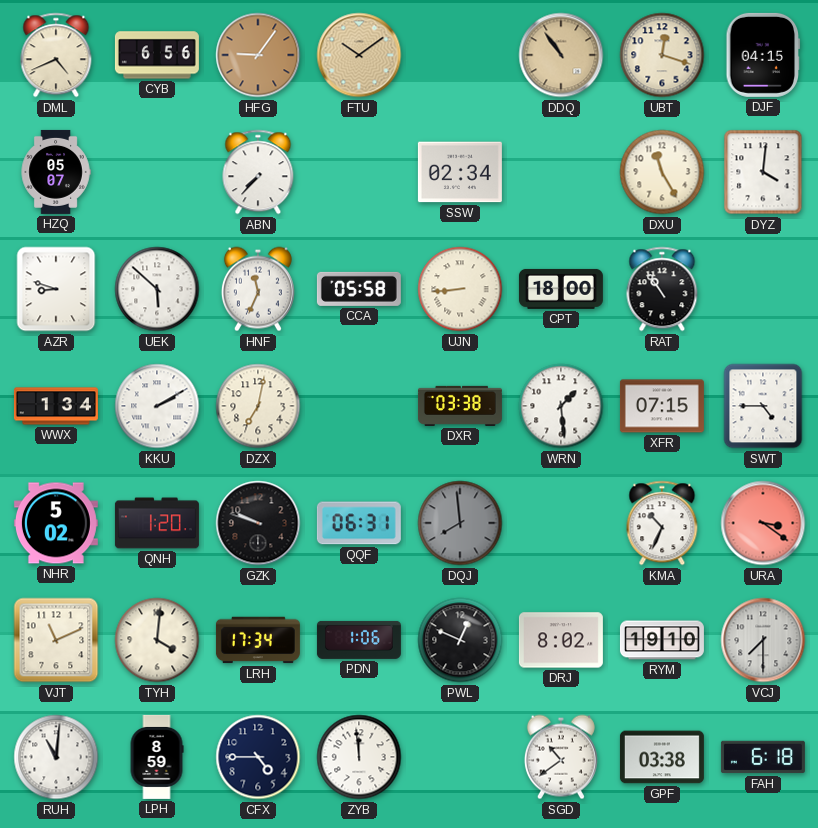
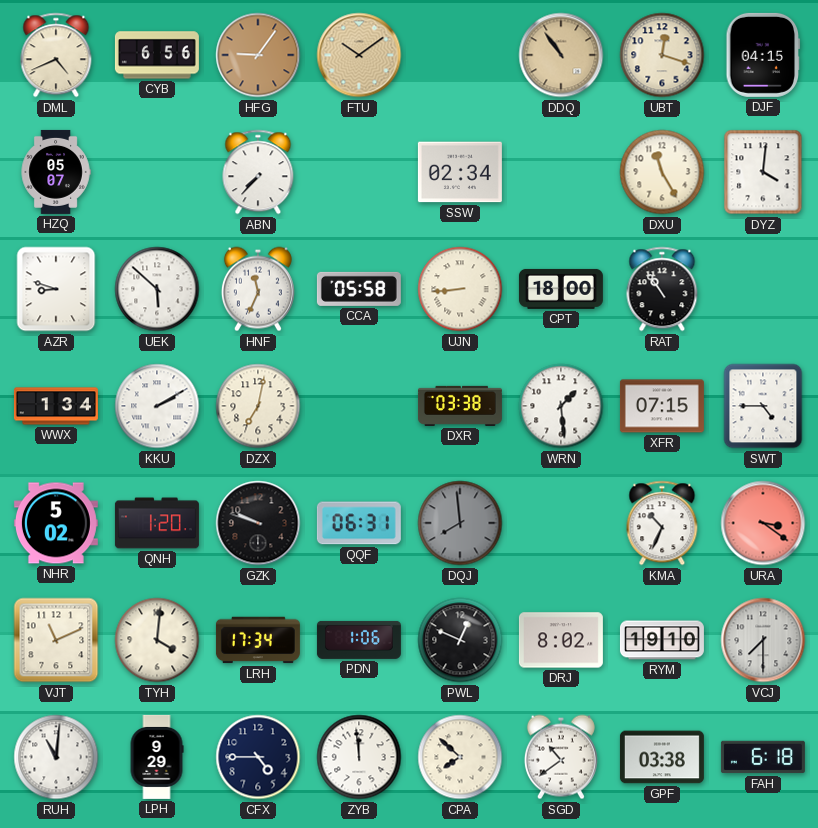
LPH: 8:59 -> 9:29 (157, 757)
CPA: none -> 7:52 (460, 757)
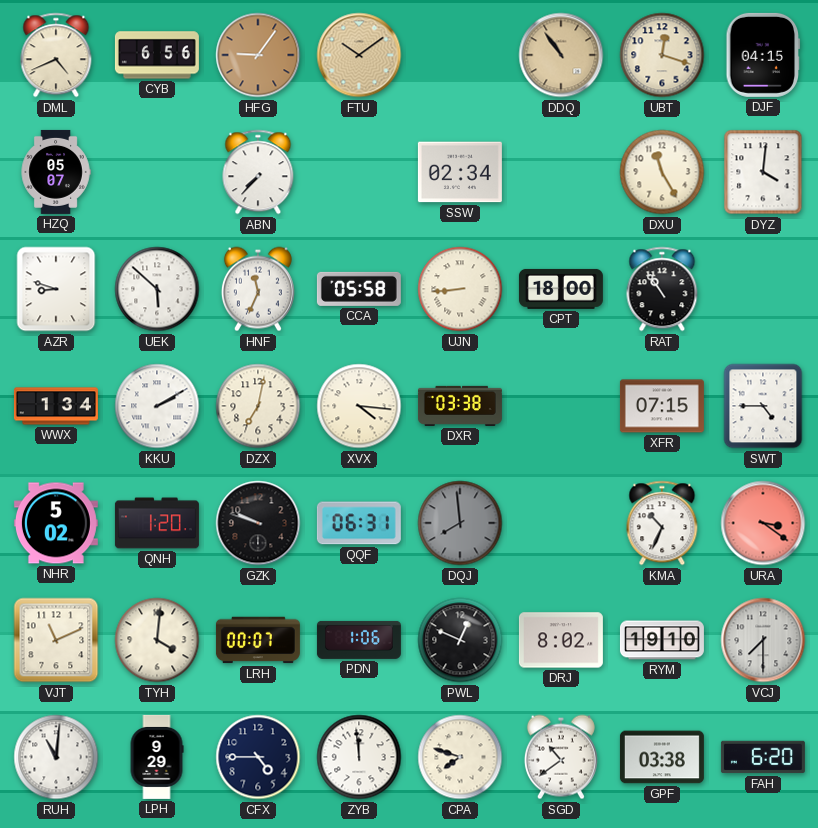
XVX: none -> 4:16 (359, 406)
WRN: 1:29 -> none (561, 406)
LRH: 17:34 -> 00:07 (258, 640)
CPA: 7:52 -> 7:48 (460, 757)
FAH: 6:18 -> 6:20 (763, 757)
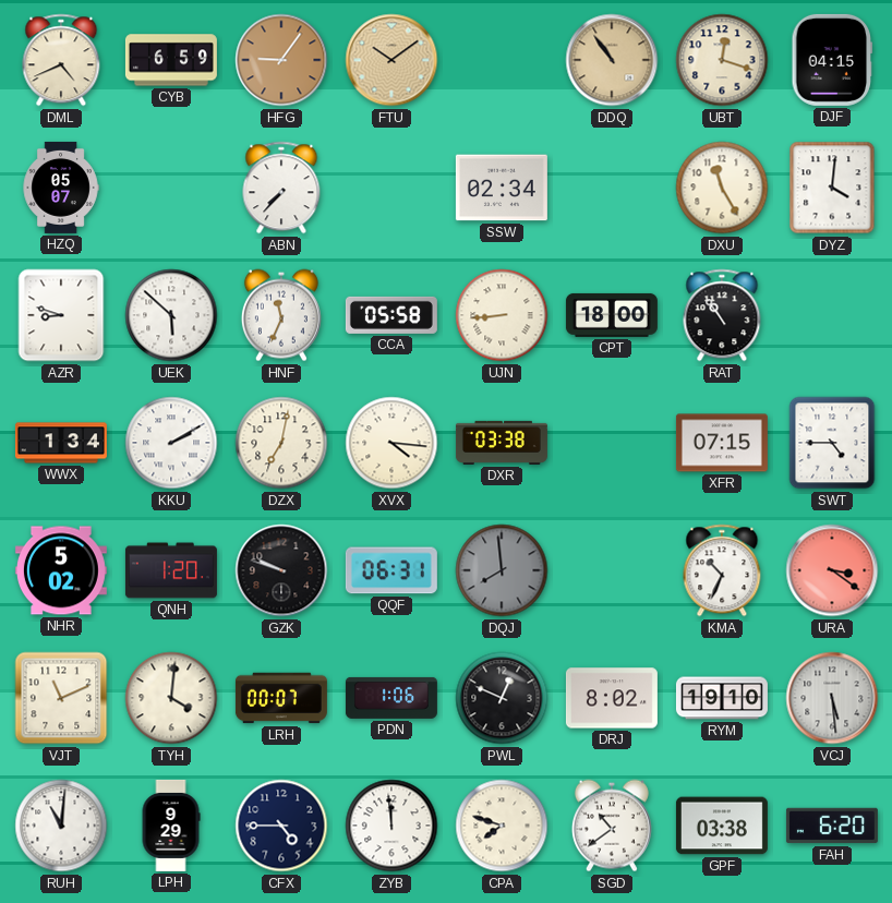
CYB: 6:56 -> 6:59 (171, 60)
VCJ: 7:30 -> 5:29 (832, 698)
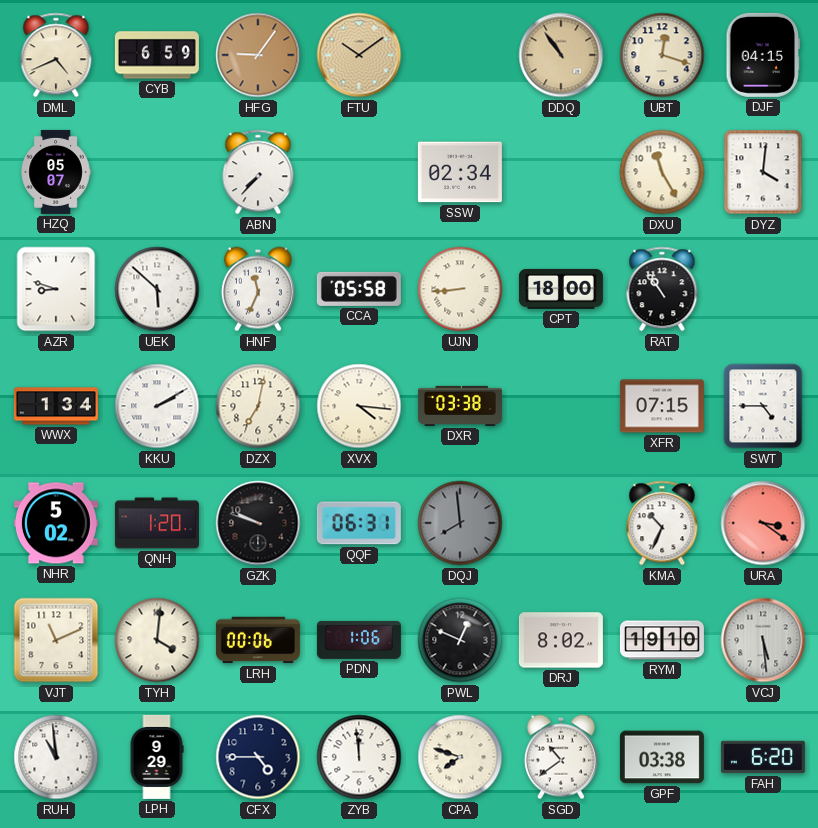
LRH: 00:07 -> 00:06 (258, 640)
RUH: 11:01 -> 10:59 (56, 757)
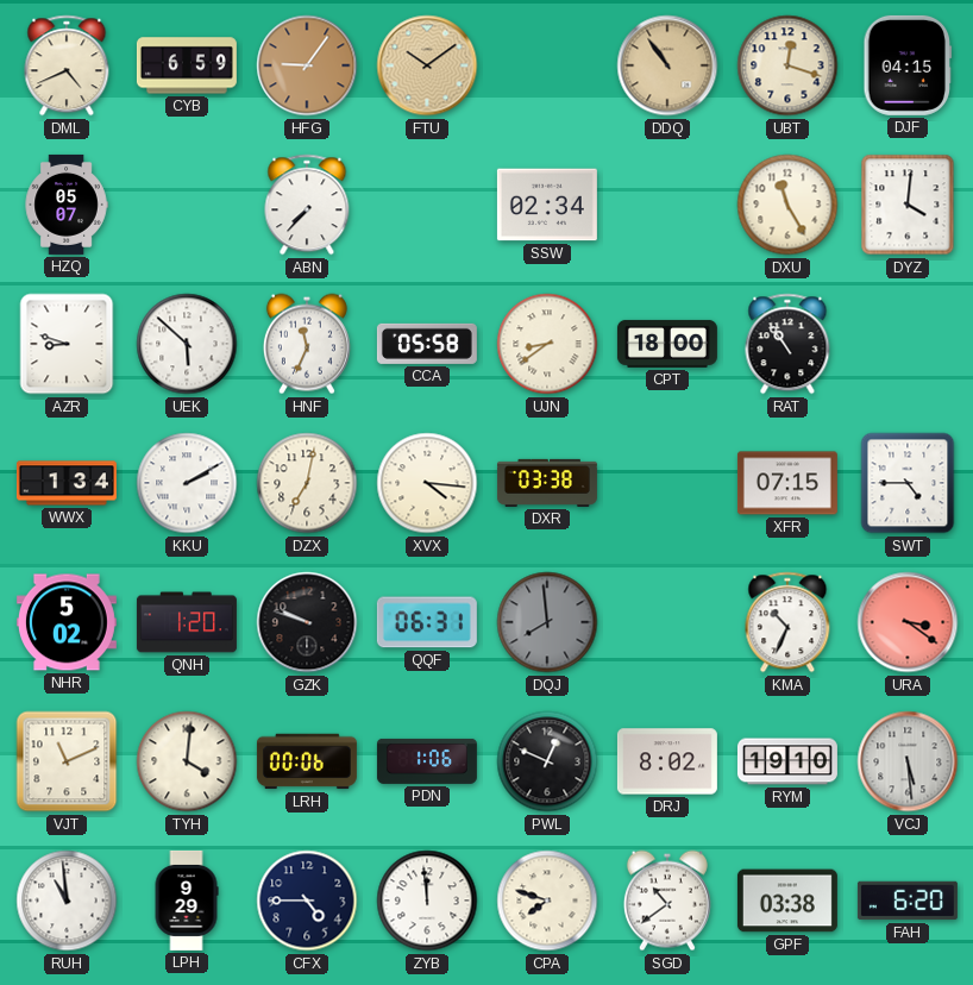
UJN: 8:44 -> 8:39 (547, 344)
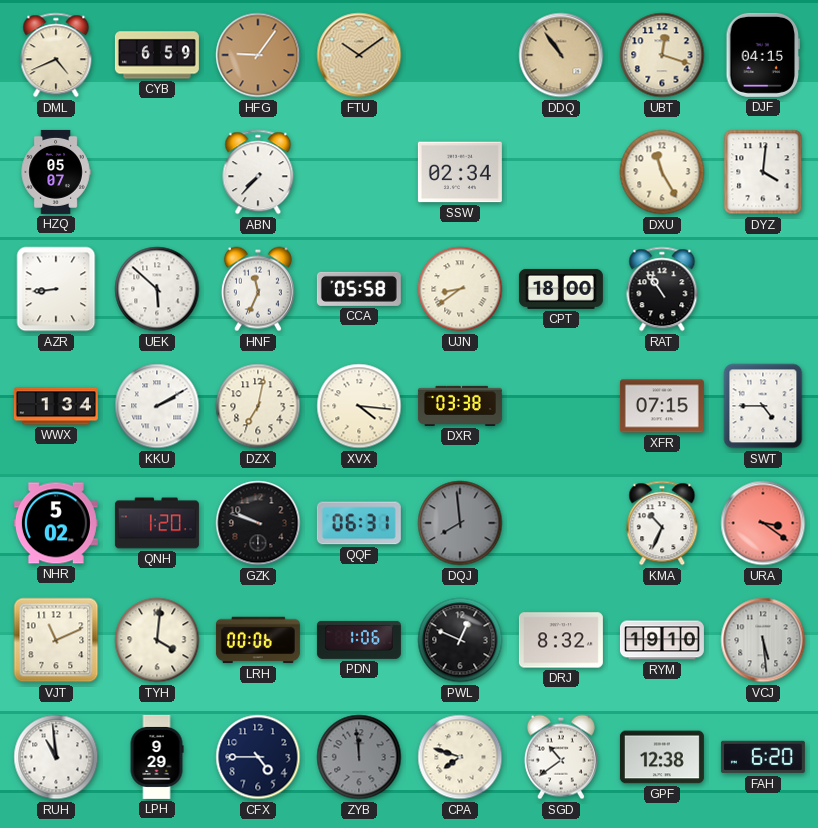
AZR: 8:48 -> 8:44 (56, 289)
DRJ: 8:02 -> 8:32 (561, 640)
ZYB dial: white -> grey (359, 757)
GPF: 03:38 -> 12:38 (662, 757)
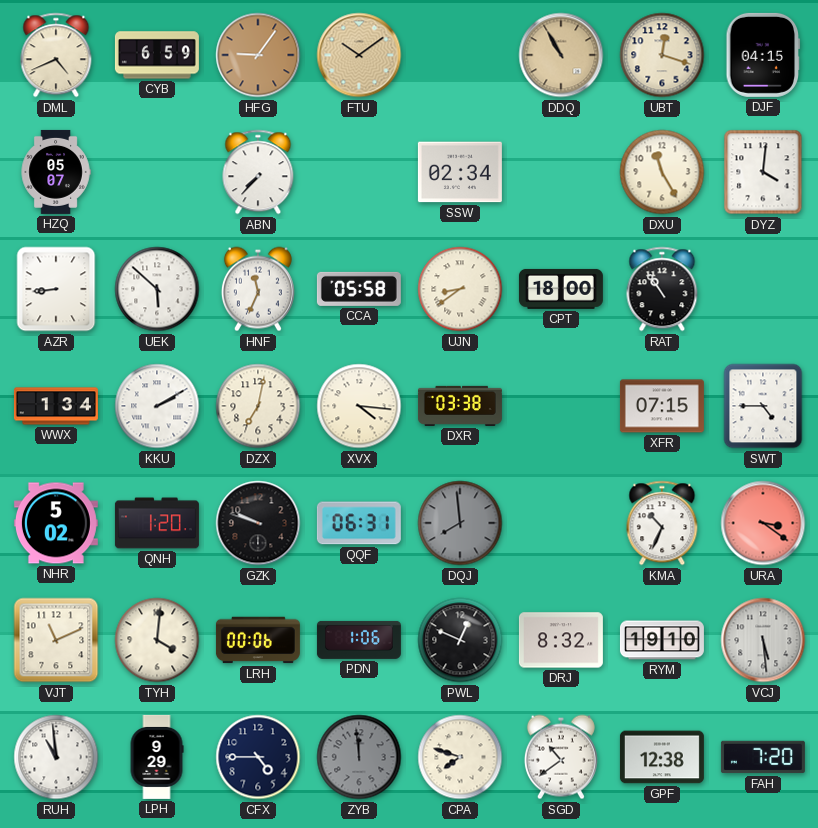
DDQ: 10:54 -> 10:55 (561, 55)
FAH: 6:20 -> 7:20 (763, 757)
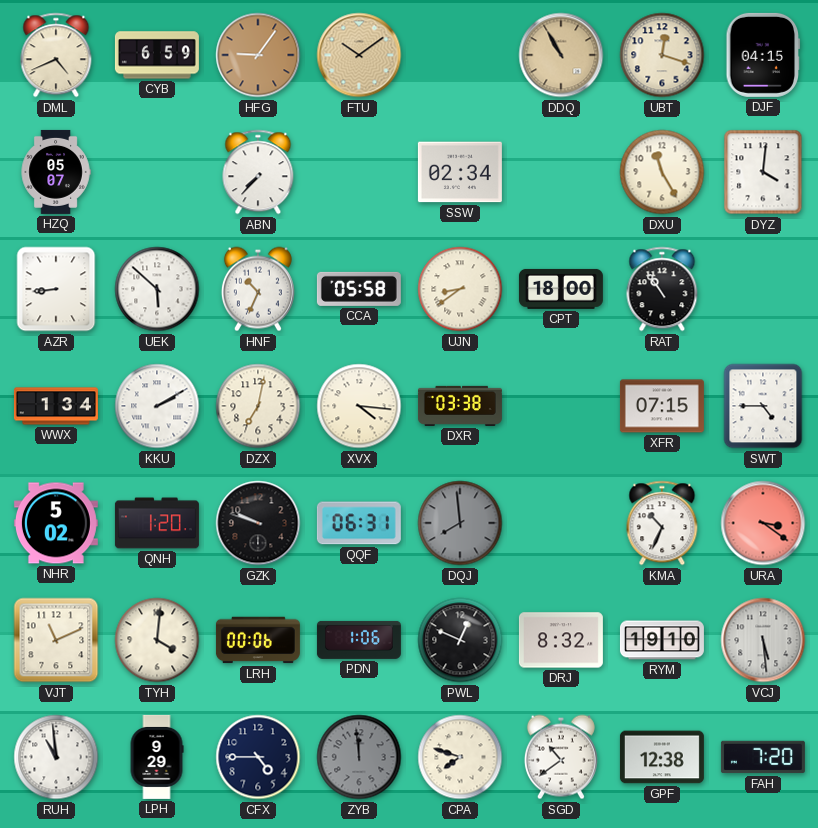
HNF: 11:34 -> 10:34 (258, 289)
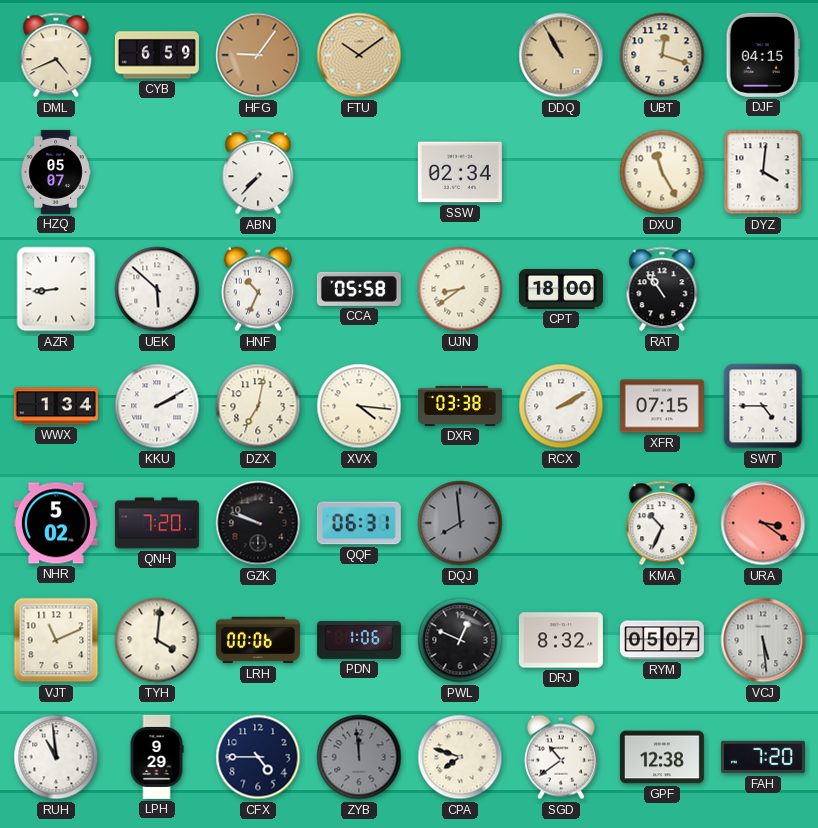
RCX: none -> 2:10 (561, 406)
QNH: 1:20 -> 7:20 (157, 523)
RYM: 19:10 -> 05:07 (662, 640)
